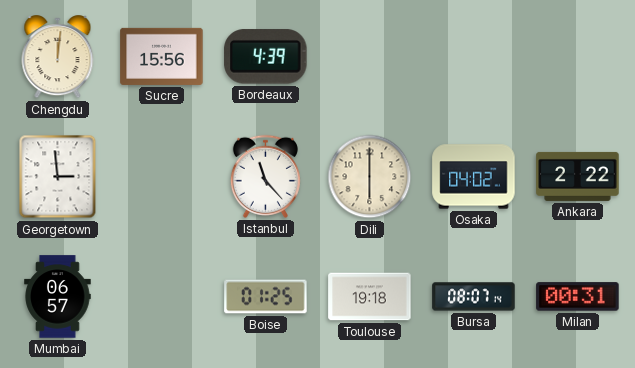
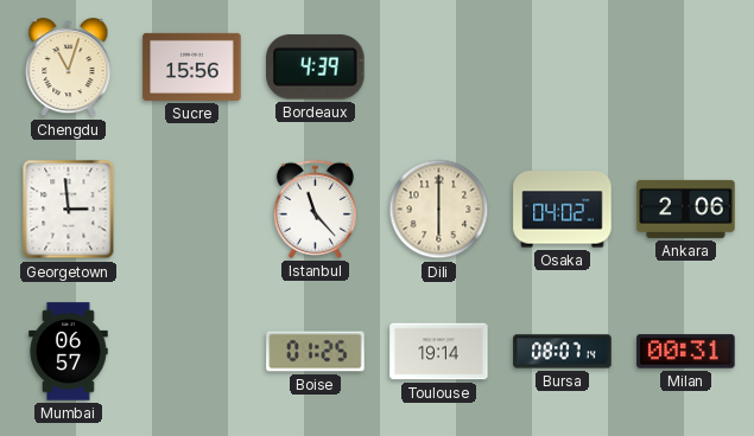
Chengdu: 12:01 -> 11:03 (69, 68)
Ankara: 2:22 -> 2:06 (686, 209)
Toulouse: 19:18 -> 19:14 (439, 352)
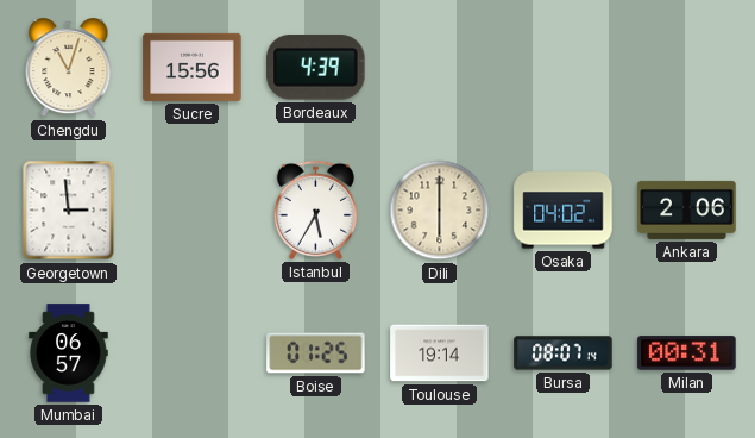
Istanbul: 11:23 -> 5:35 (315, 209)
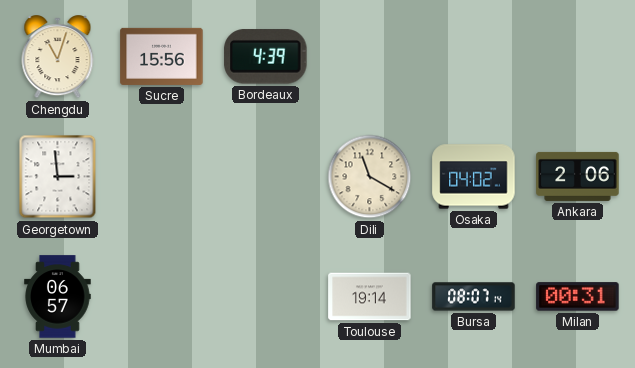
Istanbul: 5:35 -> none (315, 209)
Dili: 6:00 -> 11:20 (370, 177)
Boise: 01:25 -> none (316, 353)
